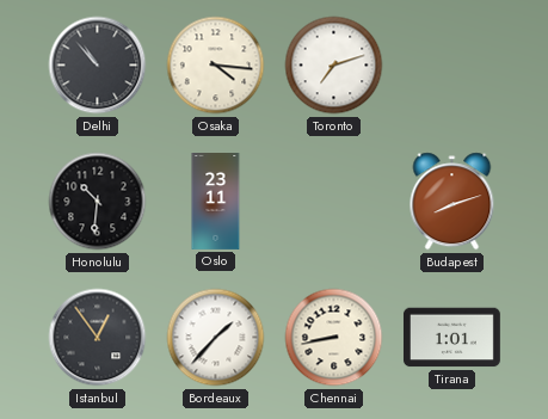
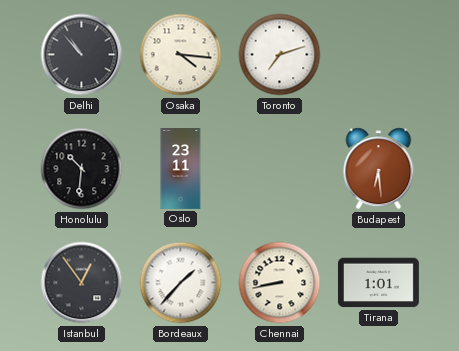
Budapest: 8:12 -> 6:29 (379, 169)
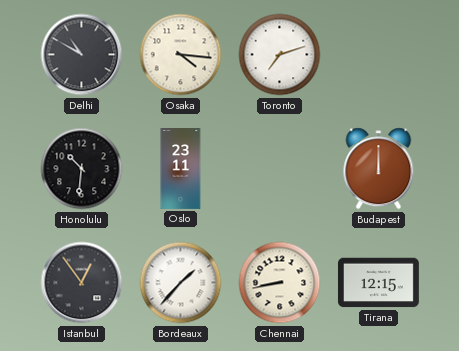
Delhi: 10:53 -> 10:50 (82, 55)
Budapest: 6:29 -> 12:00 (379, 169)
Tirana: 1:01 -> 12:15 (378, 283)
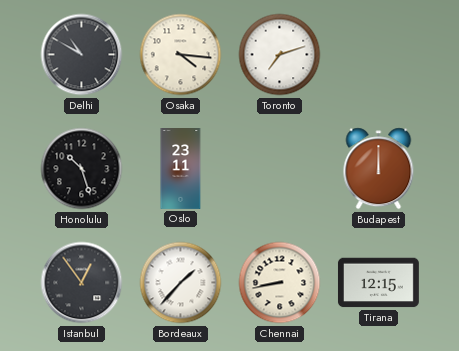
Honolulu: 10:31 -> 10:27 (82, 169)
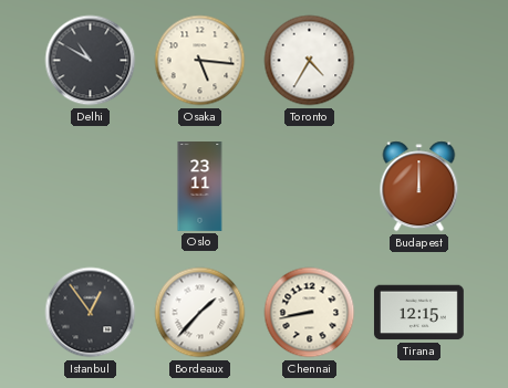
Osaka: 4:16 -> 5:16 (200, 61)
Toronto: 7:12 -> 4:35 (310, 61)
Honolulu: 10:27 -> none (82, 169)
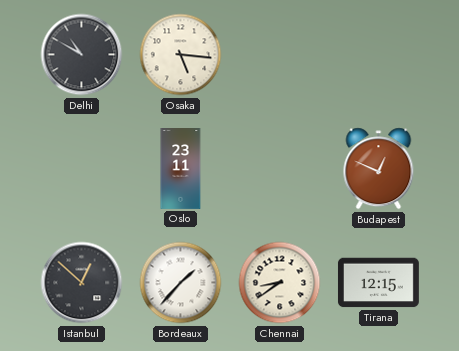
Toronto: 4:35 -> none (310, 61)
Budapest: 12:00 -> 12:49 (379, 169)
Istanbul: 12:54 -> 12:52 (82, 283)
Chennai: 8:43 -> 8:39 (280, 283)
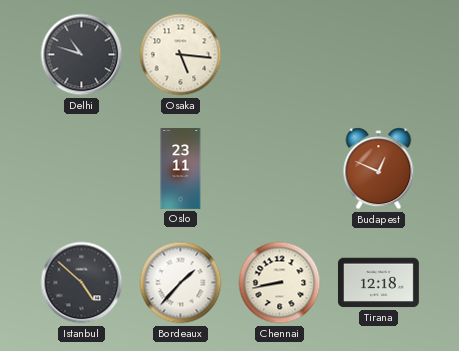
Delhi: 10:50 -> 10:48 (82, 55)
Istanbul: 12:52 -> 4:52 (82, 283)
Chennai: 8:39 -> 8:43 (280, 283)
Tirana: 12:15 -> 12:18 (378, 283)
